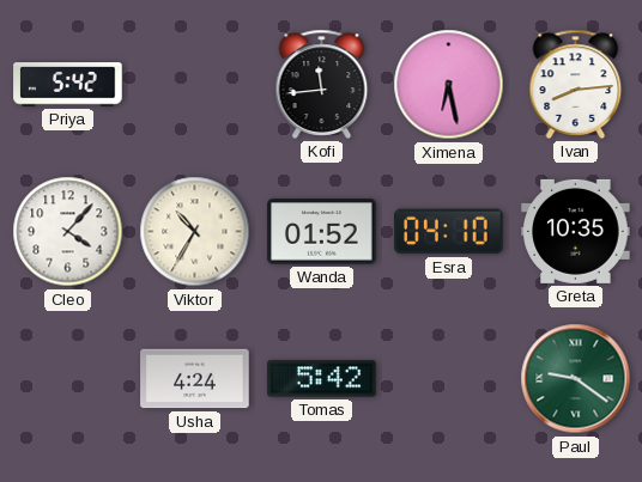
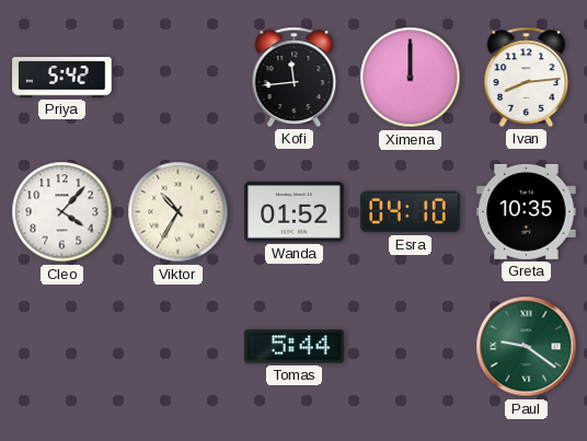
Ximena: 6:28 -> 12:00 (411, 78)
Usha: 4:24 -> none (195, 379)
Tomas: 5:42 -> 5:44 (295, 347)
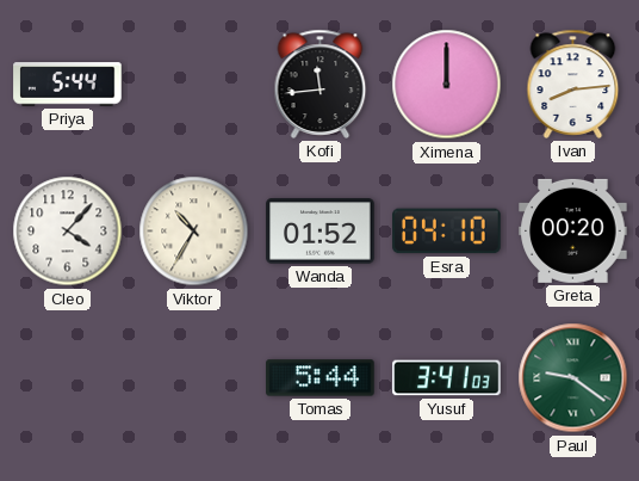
Priya: 5:42 -> 5:44 (68, 85)
Greta: 10:35 -> 00:20 (573, 230)
Yusuf: none -> 3:41 (447, 378)
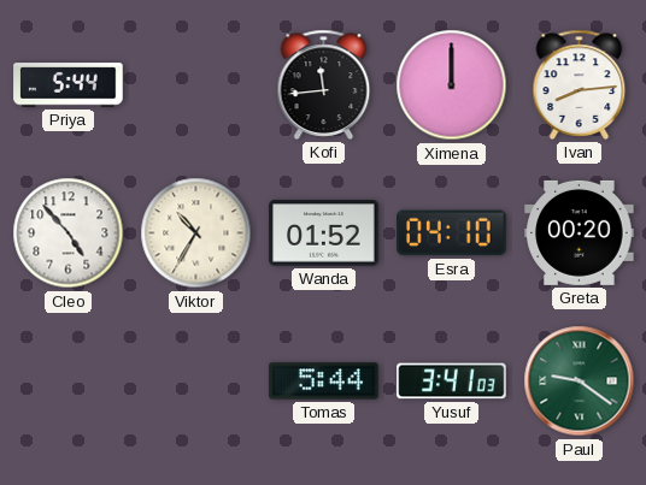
Cleo: 4:07 -> 4:53 (69, 233)
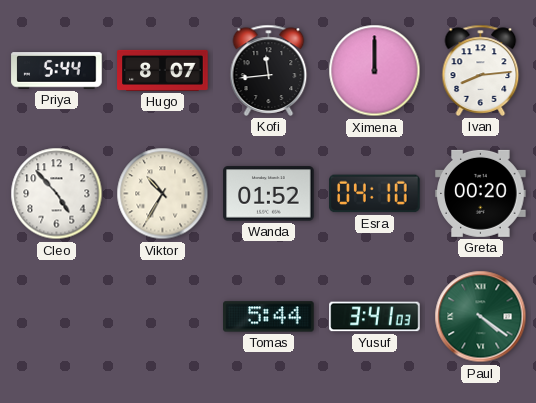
Hugo: none -> 8:07 (163, 70)
Paul: 9:21 -> 4:21 (481, 317)
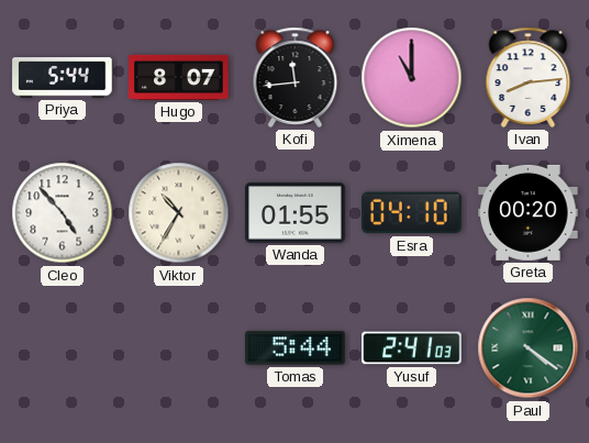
Ximena: 12:00 -> 11:00 (412, 78)
Wanda: 01:52 -> 01:55 (296, 213)
Yusuf: 3:41 -> 2:41 (412, 348)
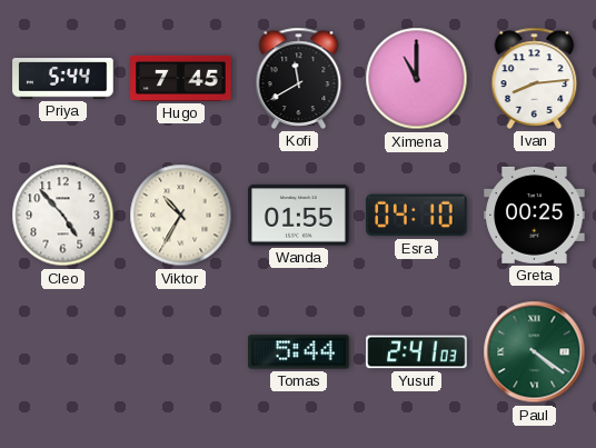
Hugo: 8:07 -> 7:45 (181, 78)
Kofi: 11:44 -> 11:40 (299, 78)
Greta: 00:20 -> 00:25 (535, 215)
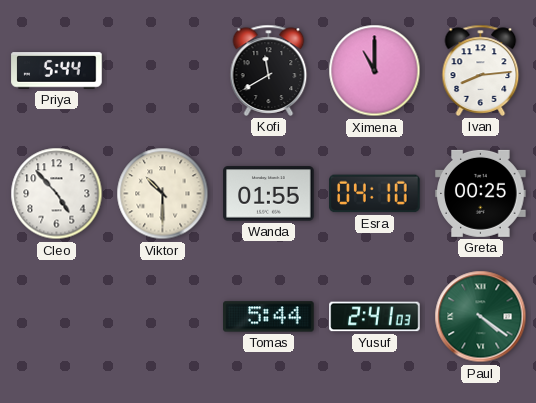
Hugo: 7:45 -> none (181, 78)
Viktor: 10:35 -> 10:30 (163, 194)
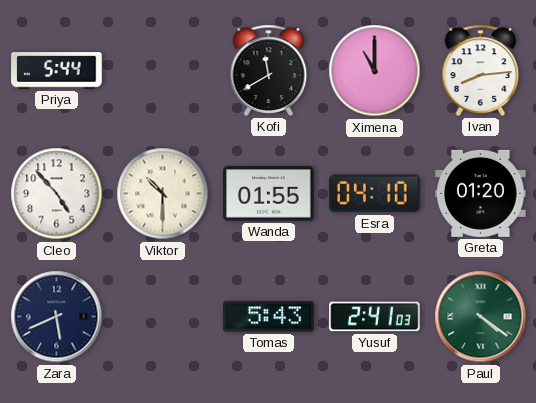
Greta: 00:25 -> 01:20 (481, 193)
Zara: none -> 5:41 (57, 317)
Tomas: 5:44 -> 5:43 (269, 317)
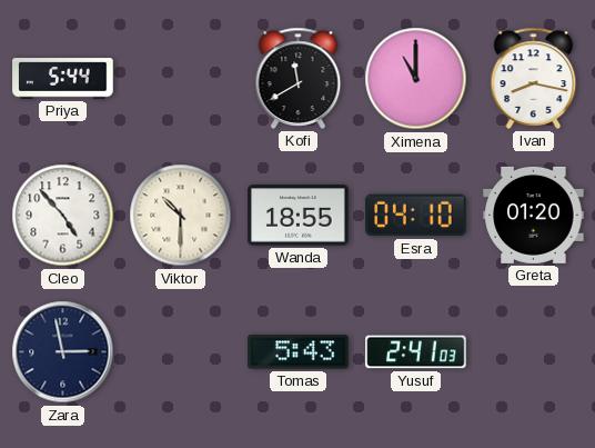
Ivan: 8:14 -> 8:17 (534, 78)
Wanda: 01:55 -> 18:55 (299, 216)
Zara: 5:41 -> 2:58 (63, 352)
Paul: 4:21 -> none (481, 317)
